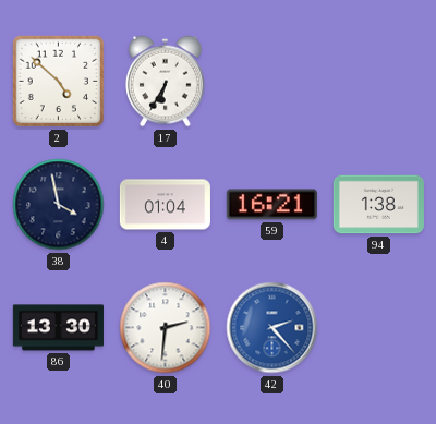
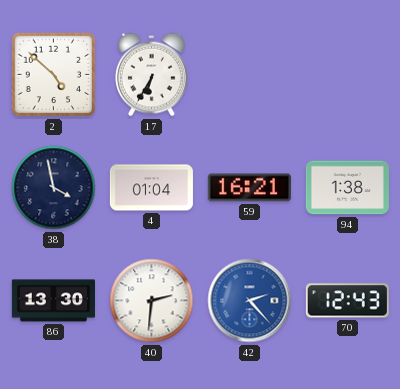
70: none -> 12:43 (347, 301)
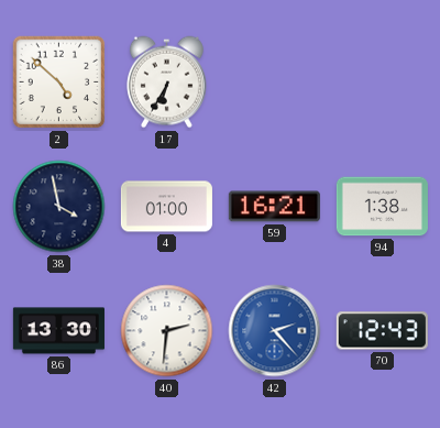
4: 01:04 -> 01:00 (166, 207)
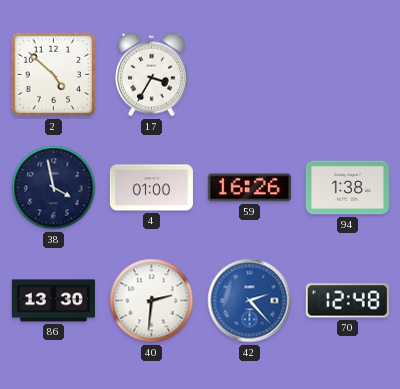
17: 6:35 -> 3:35 (151, 75)
59: 16:21 -> 16:26 (249, 188)
70: 12:43 -> 12:48 (347, 301)
